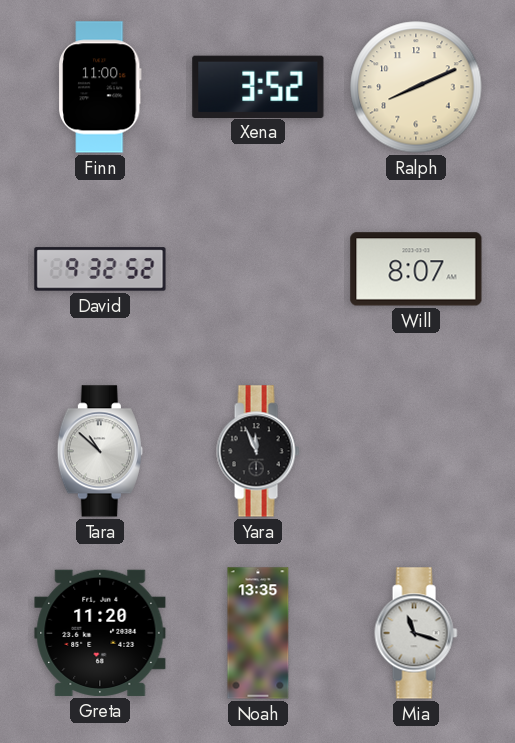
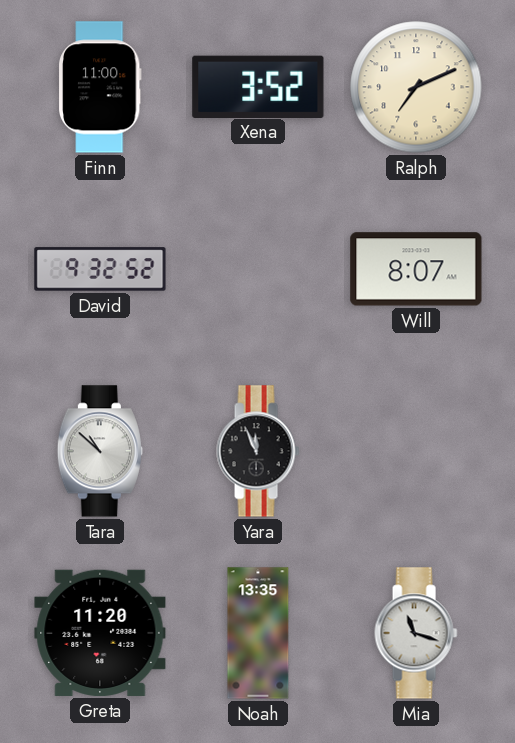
Ralph: 8:11 -> 7:11 (416, 87)
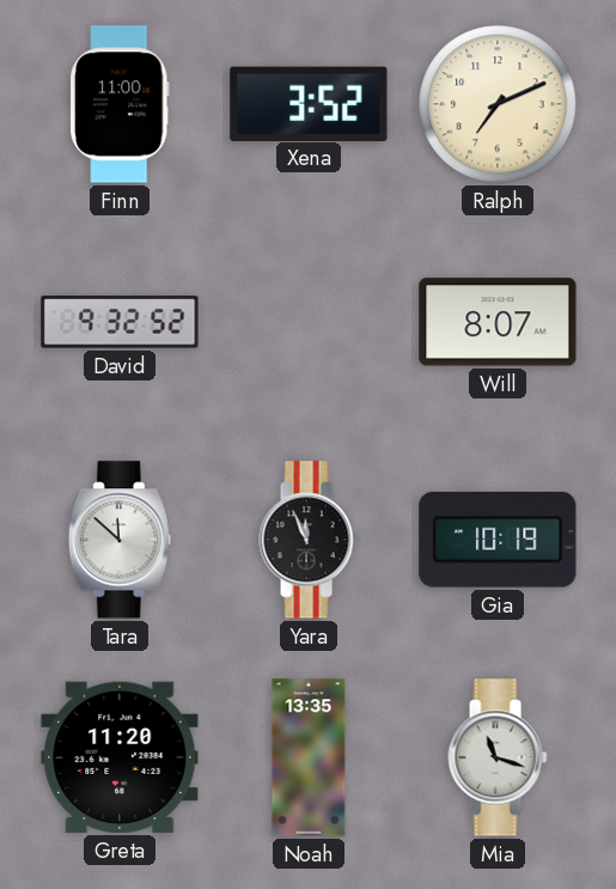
Tara: 10:52 -> 11:52 (120, 540)
Gia: none -> 10:19 (498, 541)
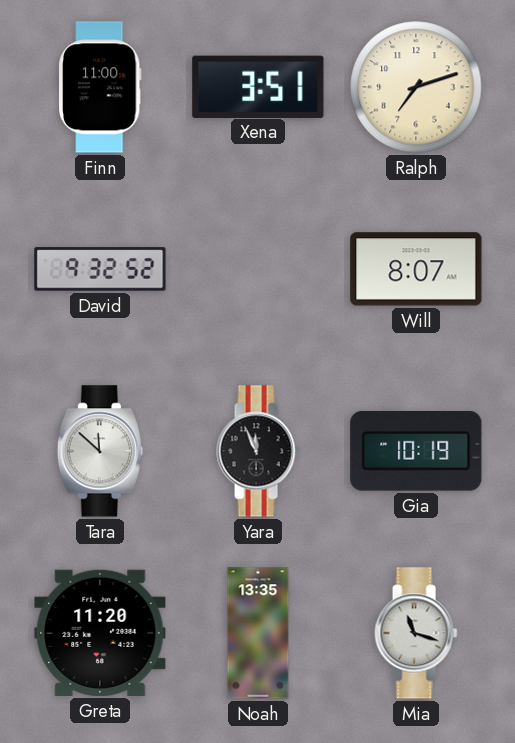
Xena: 3:52 -> 3:51 (258, 86)
Ralph: 7:11 -> 7:12 (416, 87)
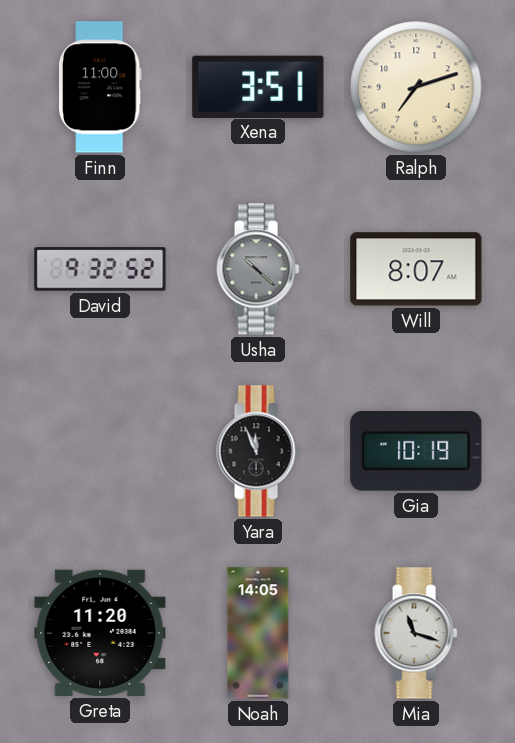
Usha: none -> 10:22 (258, 269)
Tara: 11:52 -> none (100, 451)
Noah: 13:35 -> 14:05 (258, 633)
